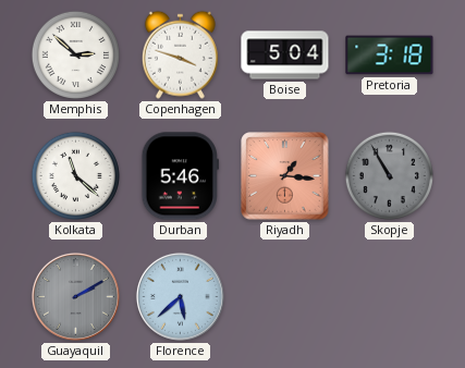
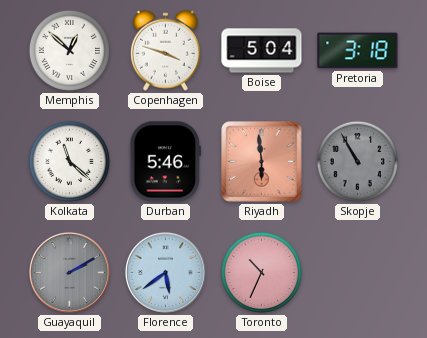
Memphis: 2:52 -> 12:52 (69, 50)
Riyadh: 1:16 -> 5:59 (262, 162)
Florence: 5:38 -> 5:39 (165, 272)
Toronto: none -> 10:34 (261, 272)
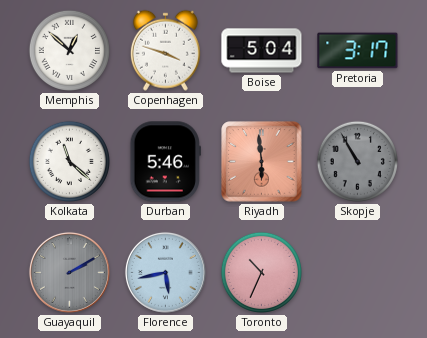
Pretoria: 3:18 -> 3:17 (358, 51)
Florence: 5:39 -> 5:43 (165, 272)
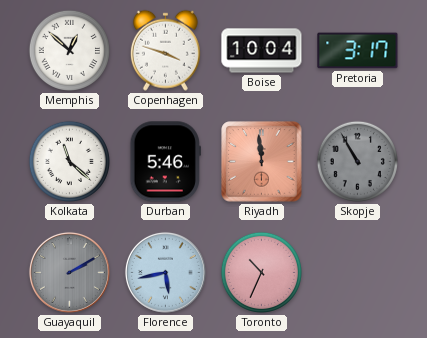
Boise: 5:04 -> 10:04 (262, 51)
Riyadh: 5:59 -> 11:59 (262, 162)
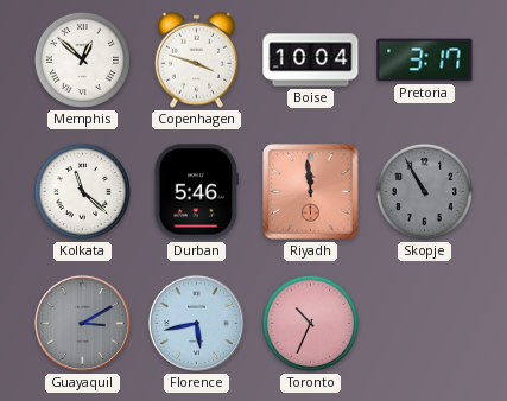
Guayaquil: 2:10 -> 3:10 (82, 323)
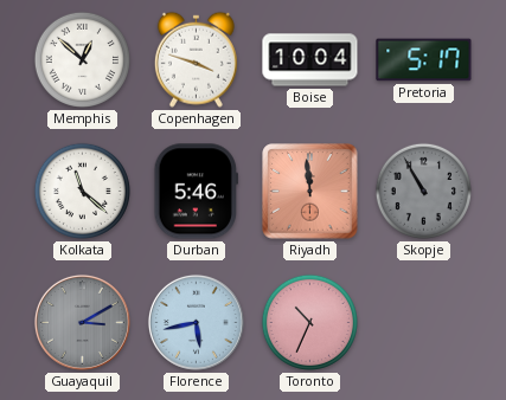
Pretoria: 3:17 -> 5:17 (424, 60)
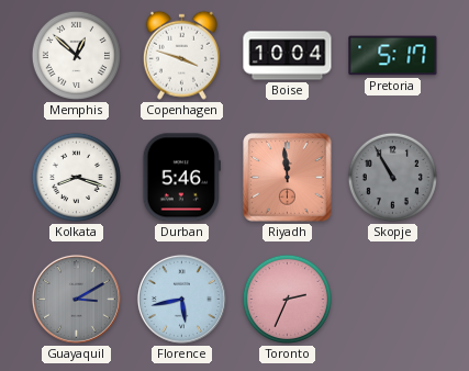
Kolkata: 11:22 -> 8:18 (76, 177)
Toronto: 10:34 -> 2:34 (287, 299)
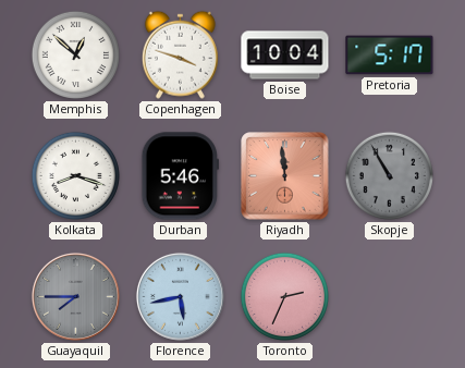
Guayaquil: 3:10 -> 7:45 (75, 296)
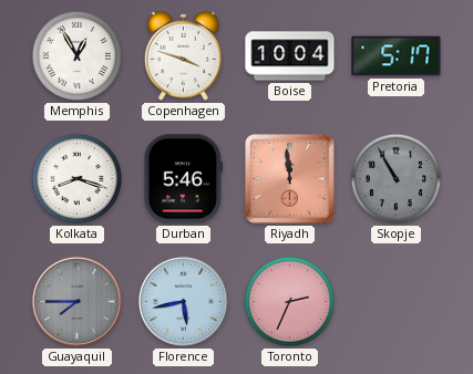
Memphis: 12:52 -> 12:55 (76, 55)
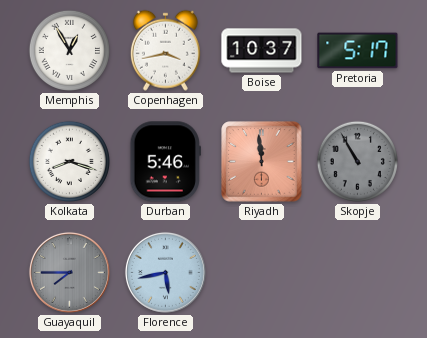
Copenhagen: 3:48 -> 3:43 (165, 50)
Boise: 10:04 -> 10:37 (262, 51)
Toronto: 2:34 -> none (289, 301)
